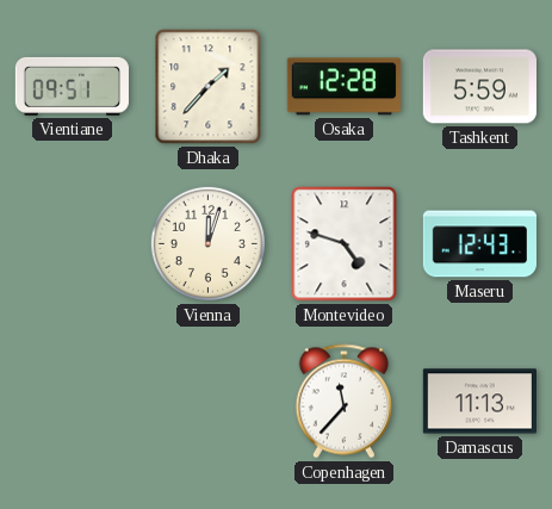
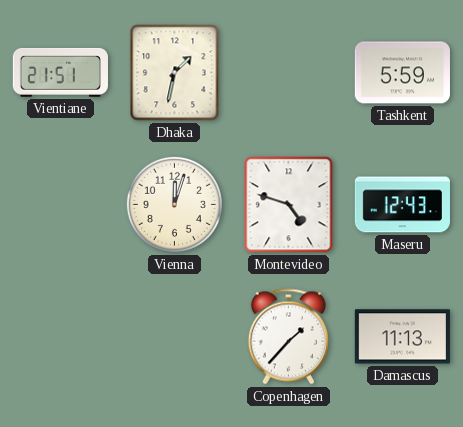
Vientiane: 09:51 -> 21:51 (60, 72)
Dhaka: 1:37 -> 1:32 (175, 73)
Osaka: 12:28 -> none (343, 87)
Copenhagen: 11:37 -> 1:37 (288, 337)
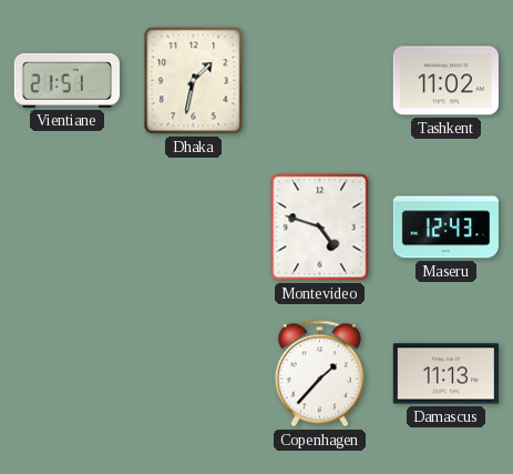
Tashkent: 5:59 -> 11:02 (445, 81)
Vienna: 12:03 -> none (174, 204)
